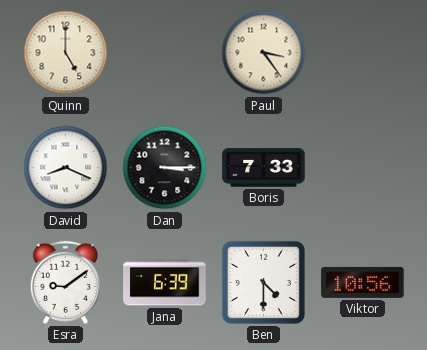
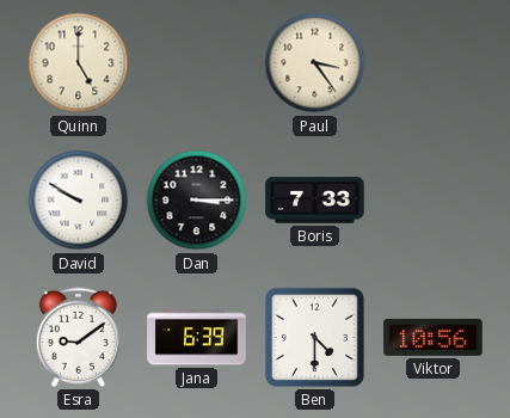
David: 8:19 -> 9:50 (79, 201)
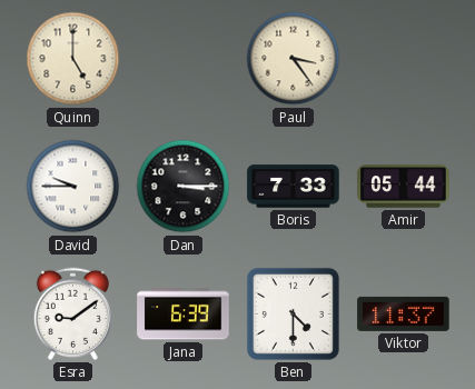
David: 9:50 -> 9:45 (73, 187)
Amir: none -> 05:44 (404, 187)
Viktor: 10:56 -> 11:37 (404, 313)
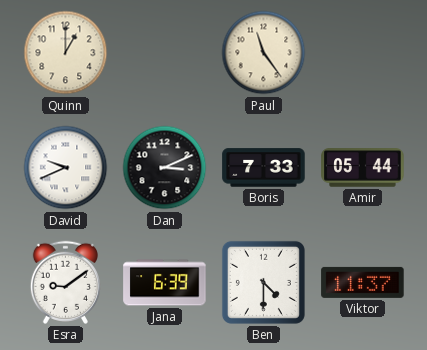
Quinn: 5:00 -> 1:00 (66, 53)
Paul: 3:24 -> 11:24 (264, 53)
David: 9:45 -> 9:41 (66, 168)
Dan: 3:15 -> 3:11 (165, 168)
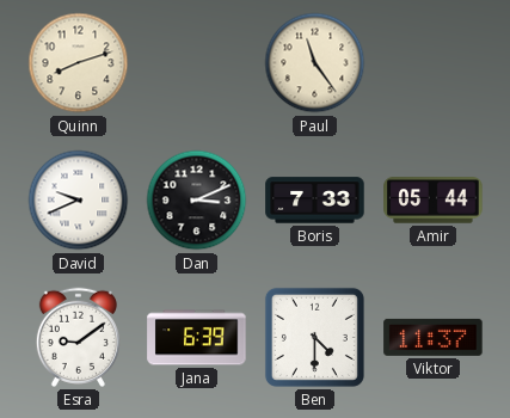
Quinn: 1:00 -> 8:12 (79, 63)
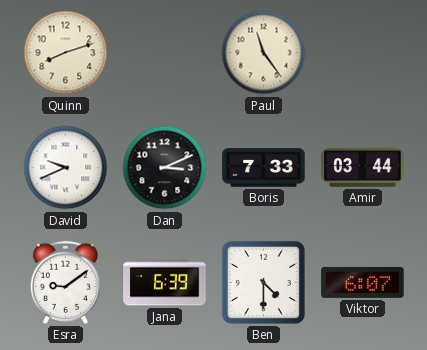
Amir: 05:44 -> 03:44 (363, 168)
Viktor: 11:37 -> 6:07 (363, 282)
